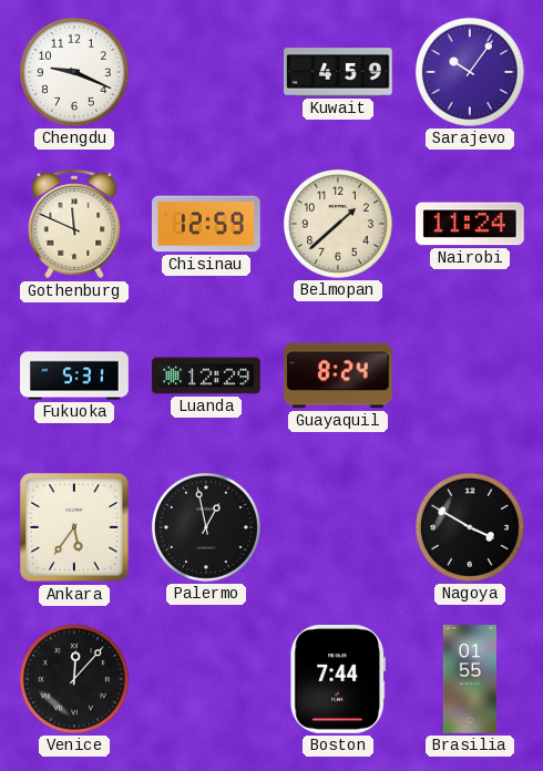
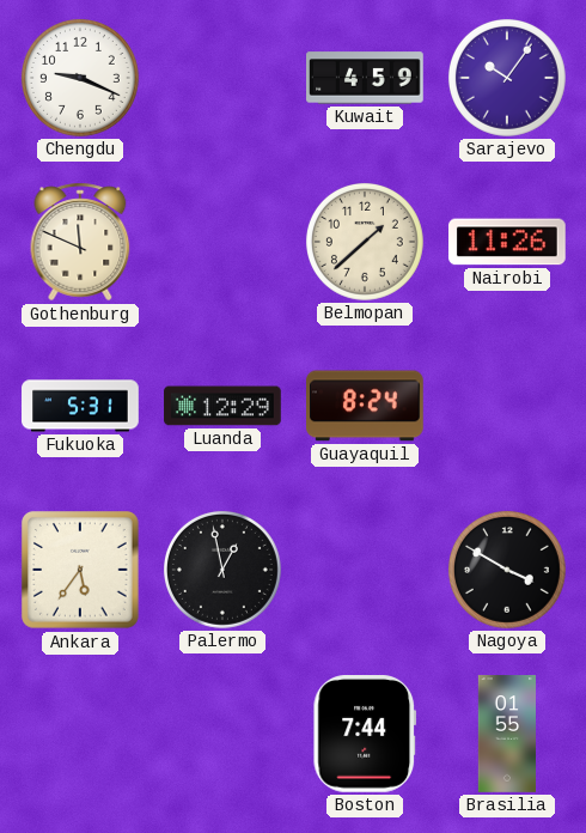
Chisinau: 12:59 -> none (207, 224)
Nairobi: 11:24 -> 11:26 (508, 242)
Venice: 12:07 -> none (74, 679)
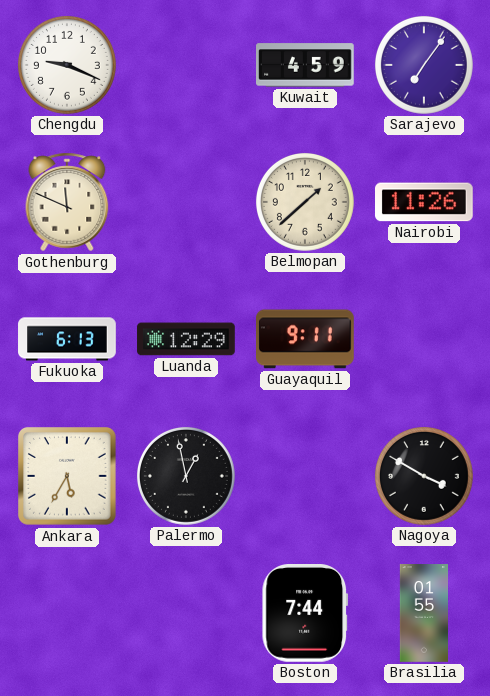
Sarajevo: 10:06 -> 7:06 (424, 65)
Fukuoka: 5:31 -> 6:13 (67, 339)
Guayaquil: 8:24 -> 9:11 (306, 339)
Ankara: 5:36 -> 5:35 (68, 477)
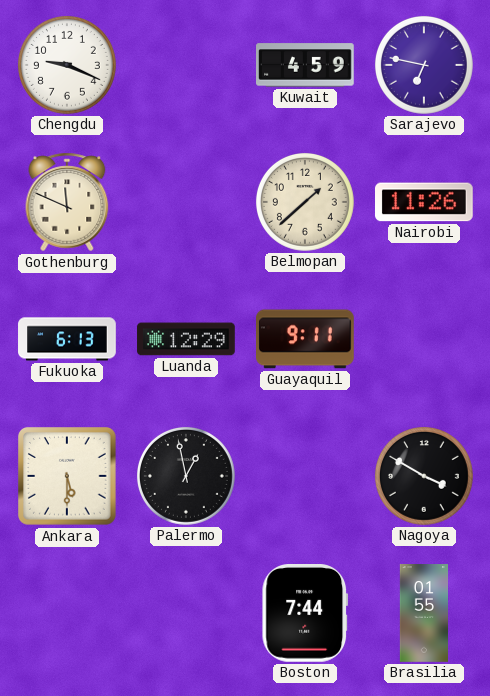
Sarajevo: 7:06 -> 6:47 (424, 65)
Ankara: 5:35 -> 5:30 (68, 477)
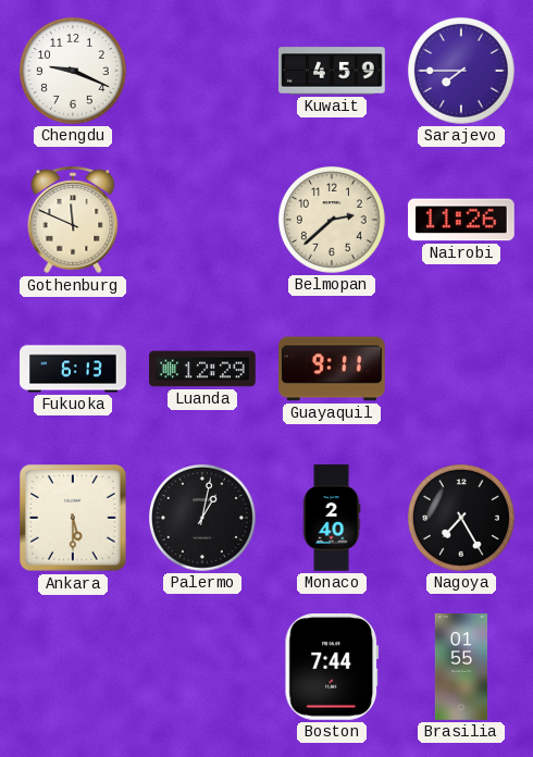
Sarajevo: 6:47 -> 7:45 (461, 71)
Belmopan: 1:38 -> 2:38 (332, 220)
Palermo: 12:58 -> 1:02 (202, 518)
Monaco: none -> 2:40 (332, 518)
Nagoya: 3:50 -> 7:25 (461, 518)
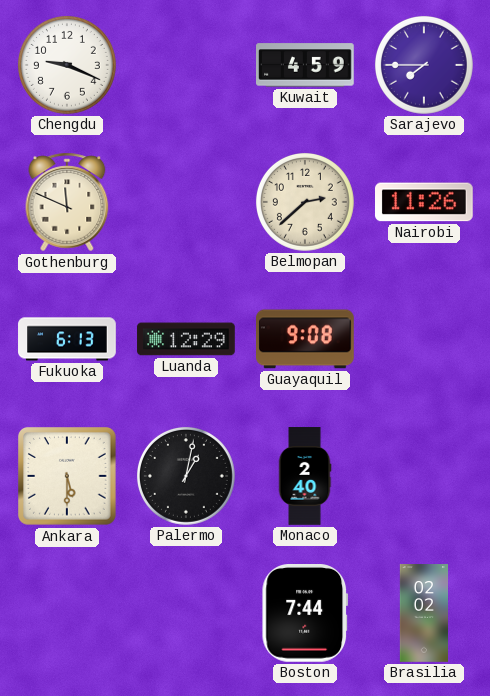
Guayaquil: 9:11 -> 9:08 (306, 339)
Nagoya: 7:25 -> none (461, 518)
Brasilia: 01:55 -> 02:02 (423, 613)
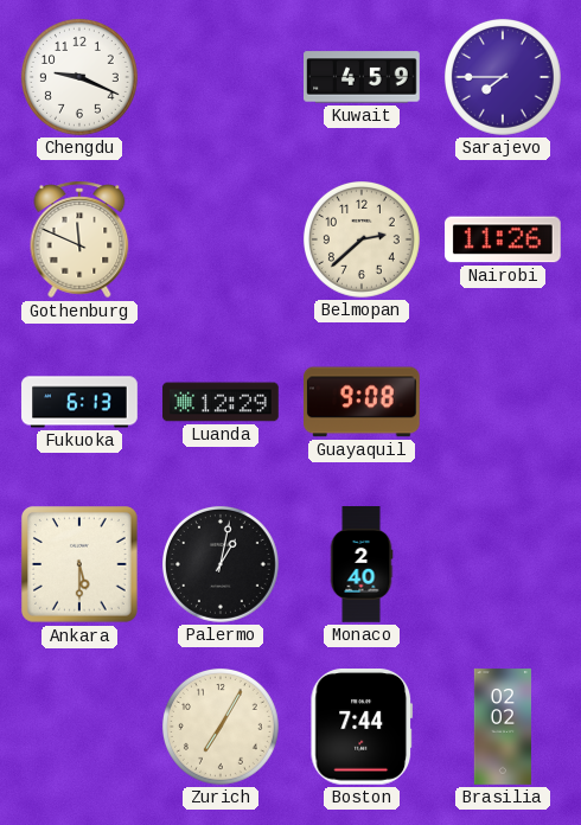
Zurich: none -> 7:05 (221, 727)
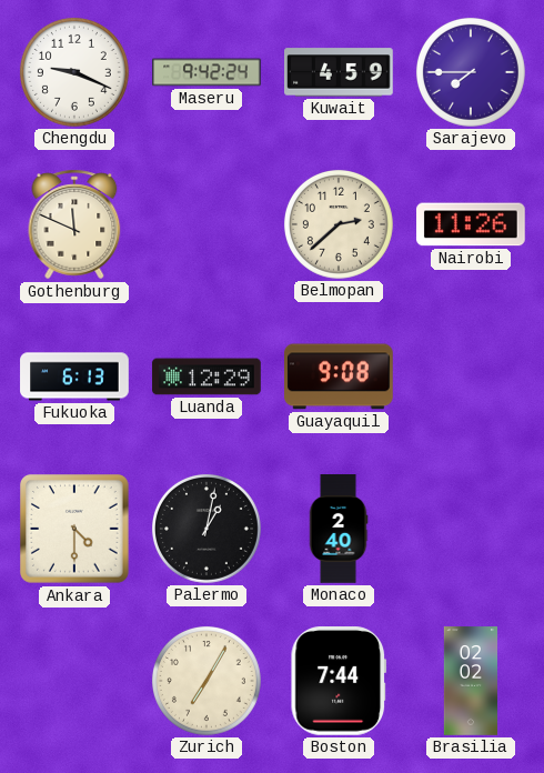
Maseru: none -> 9:42 (206, 72)
Ankara: 5:30 -> 4:30 (75, 530)
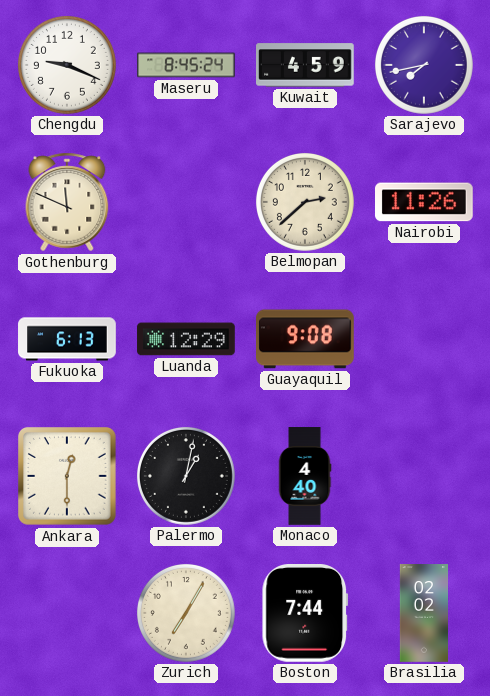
Maseru: 9:42 -> 8:45 (186, 65)
Sarajevo: 7:45 -> 7:43 (424, 65)
Ankara: 4:30 -> 12:30 (68, 477)
Monaco: 2:40 -> 4:40 (305, 476)
